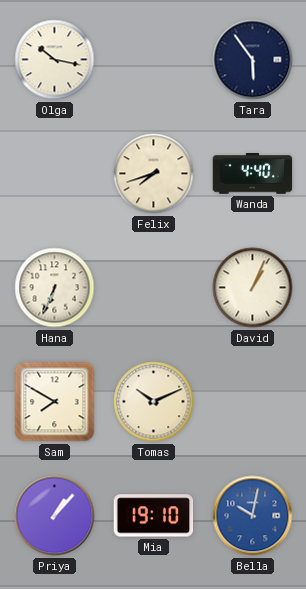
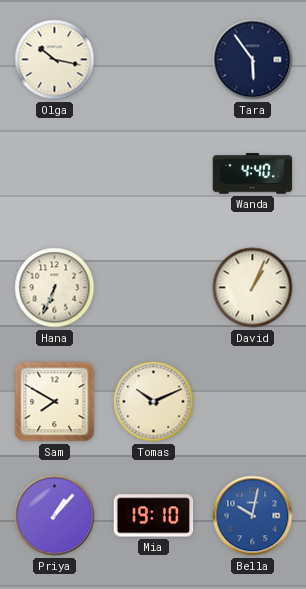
Felix: 7:42 -> none (154, 174)
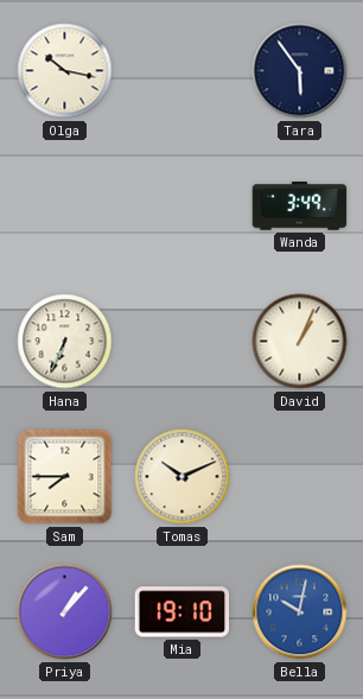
Wanda: 4:40 -> 3:49 (300, 206)
Sam: 7:50 -> 7:45 (65, 477)
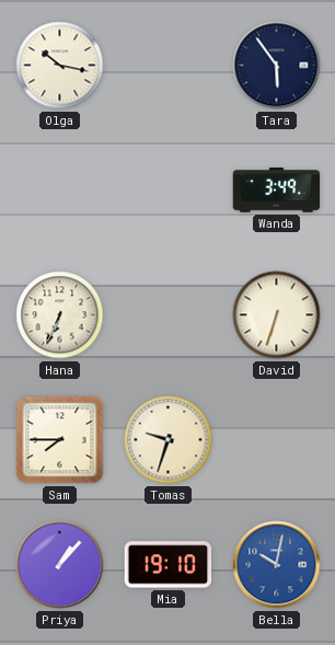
David: 1:04 -> 6:33 (277, 315)
Tomas: 10:11 -> 9:33 (169, 440)
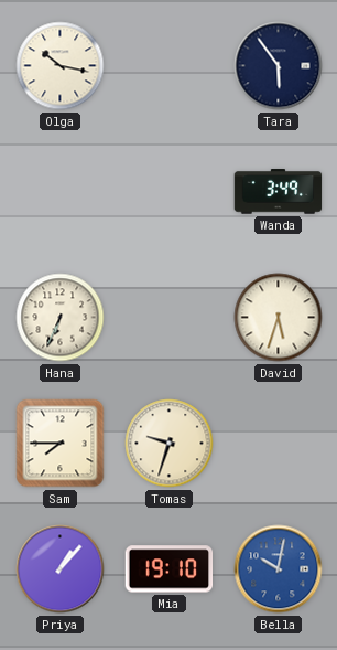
David: 6:33 -> 5:33 (279, 318)
